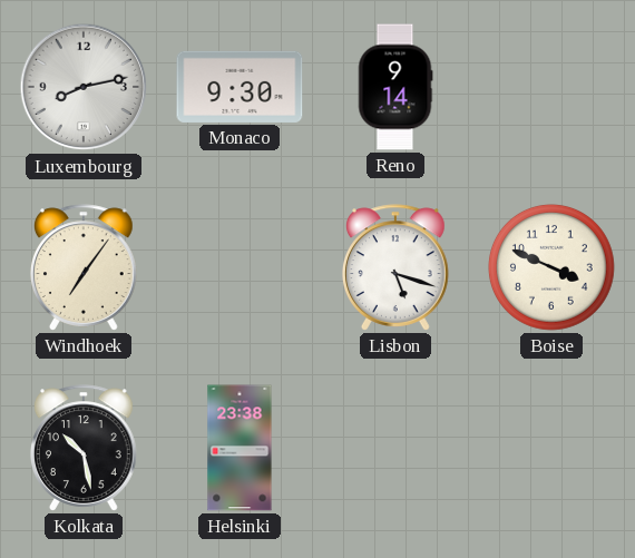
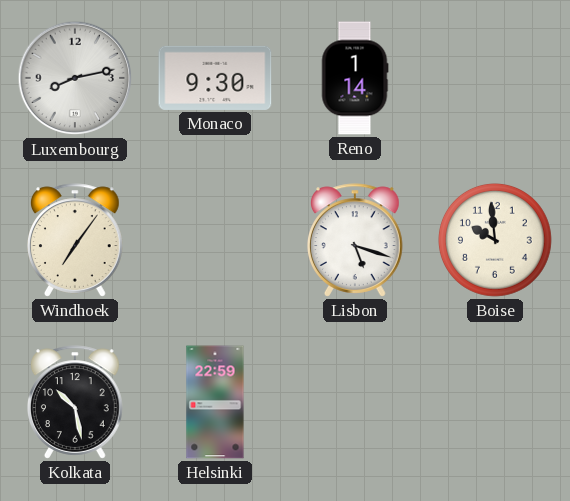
Reno: 9:14 -> 1:14 (355, 78)
Boise: 3:49 -> 9:59 (496, 241)
Helsinki: 23:38 -> 22:59 (215, 402)
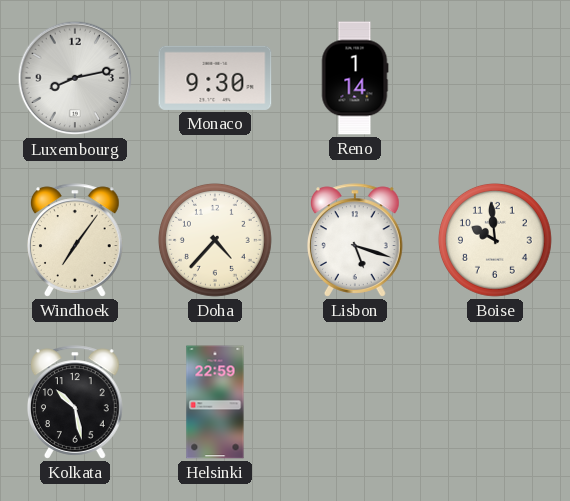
Doha: none -> 4:37 (216, 241)
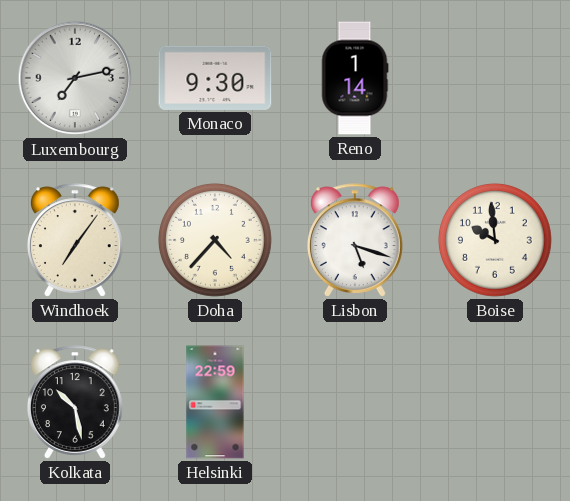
Luxembourg: 8:13 -> 7:13 (75, 78)
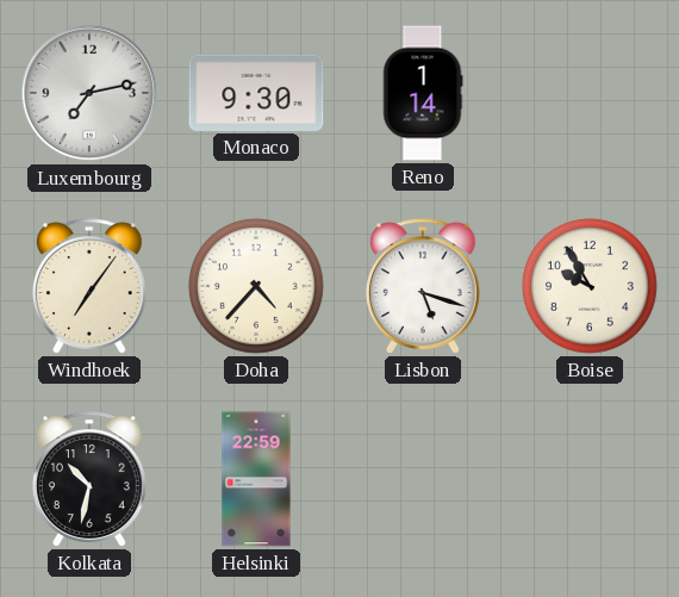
Boise: 9:59 -> 9:55 (591, 287)
Kolkata: 10:28 -> 10:32 (91, 479)
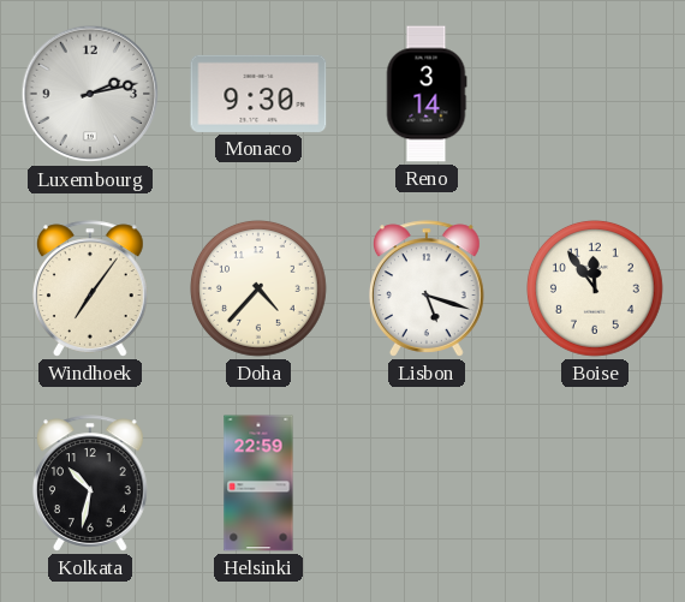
Luxembourg: 7:13 -> 2:13 (90, 94)
Reno: 1:14 -> 3:14 (427, 94)
Boise: 9:55 -> 11:54 (596, 290)
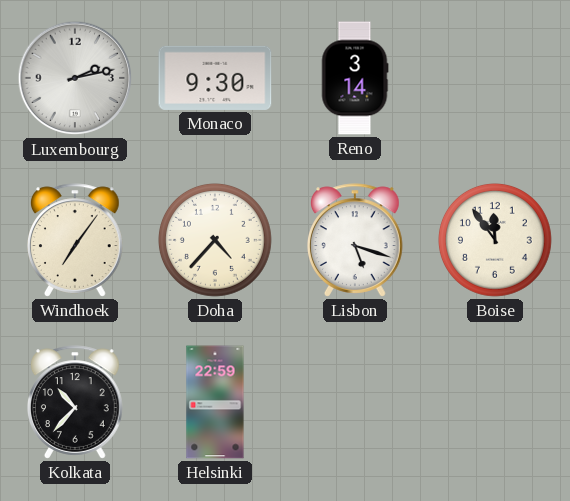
Kolkata: 10:32 -> 10:37 (76, 402)
